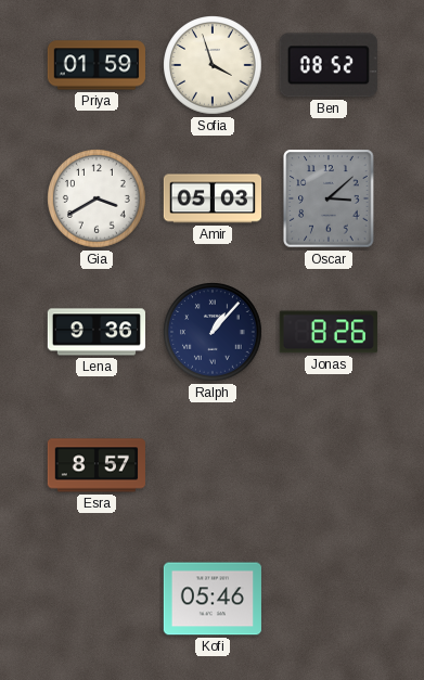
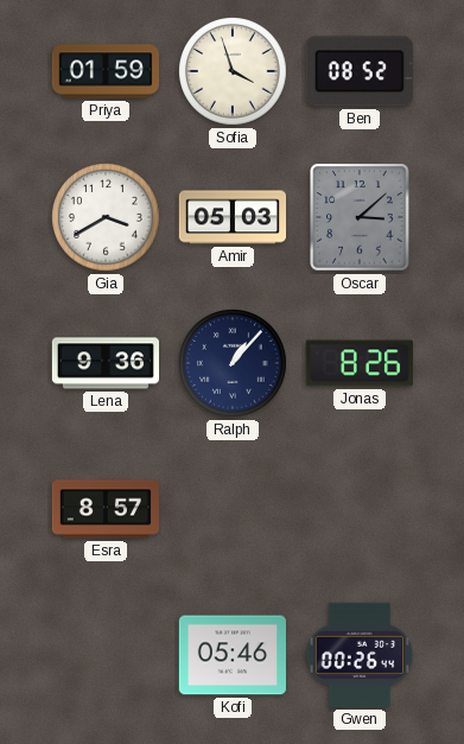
Gwen: none -> 00:26 (360, 655)
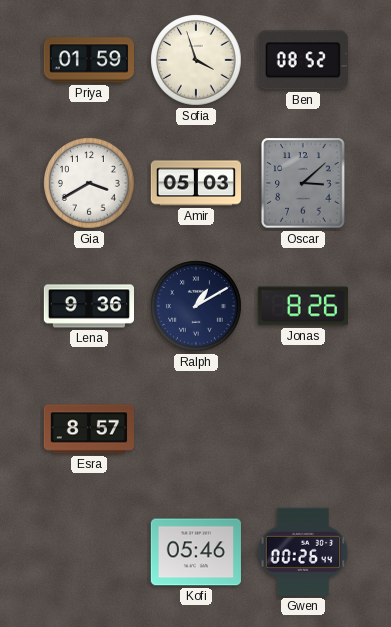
Ralph: 1:07 -> 1:10 (197, 307)
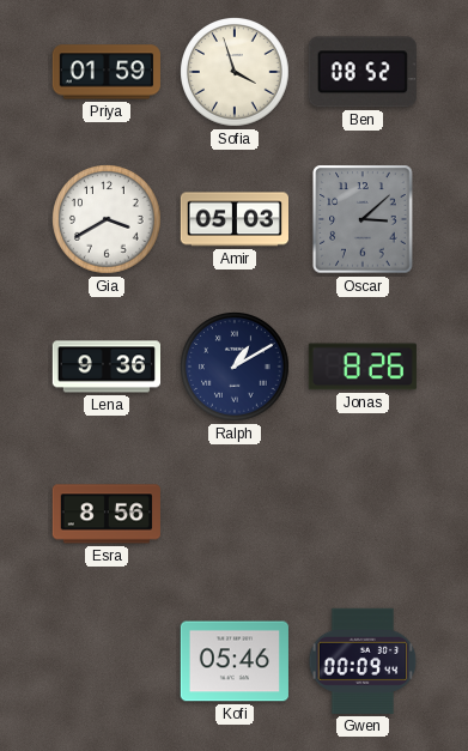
Esra: 8:57 -> 8:56 (105, 514)
Gwen: 00:26 -> 00:09 (363, 661)
